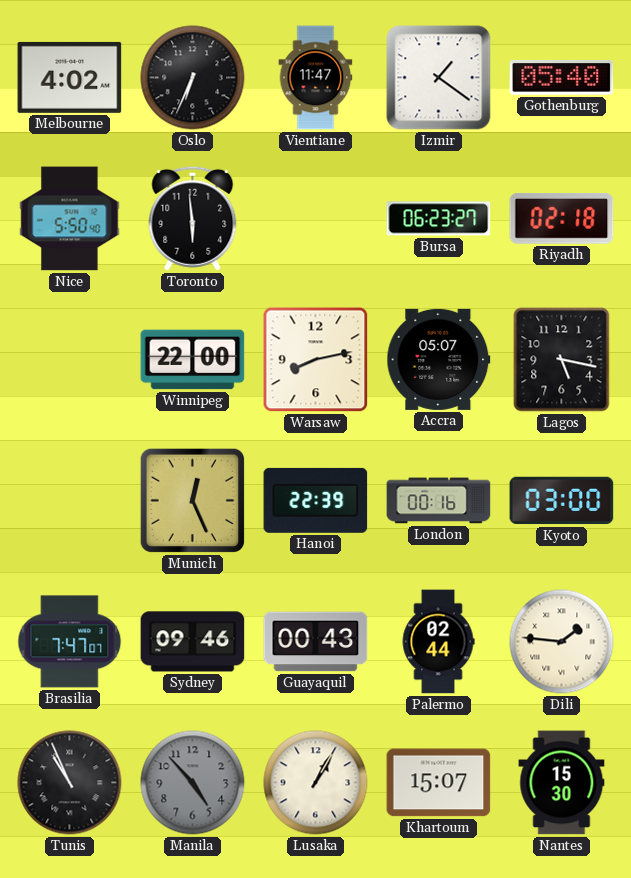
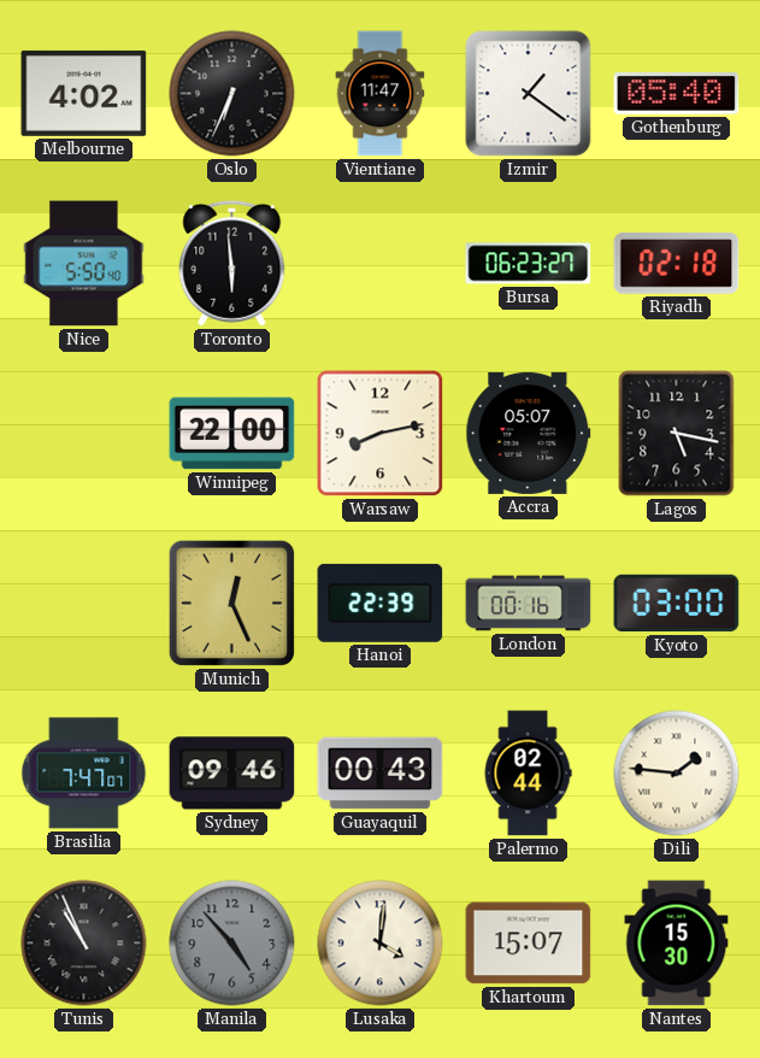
Lusaka: 1:05 -> 4:01 (381, 944)
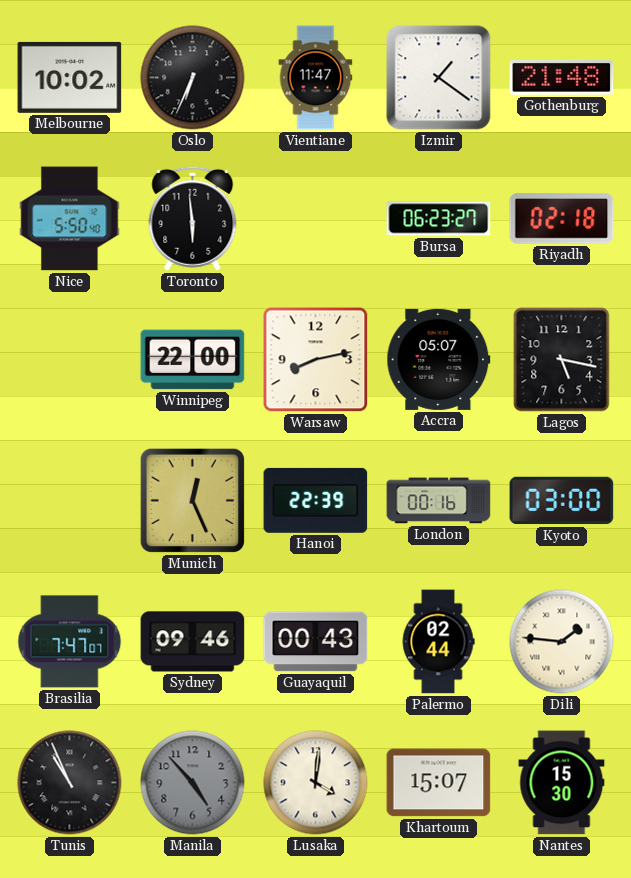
Melbourne: 4:02 -> 10:02 (70, 77)
Gothenburg: 05:40 -> 21:48 (562, 78)
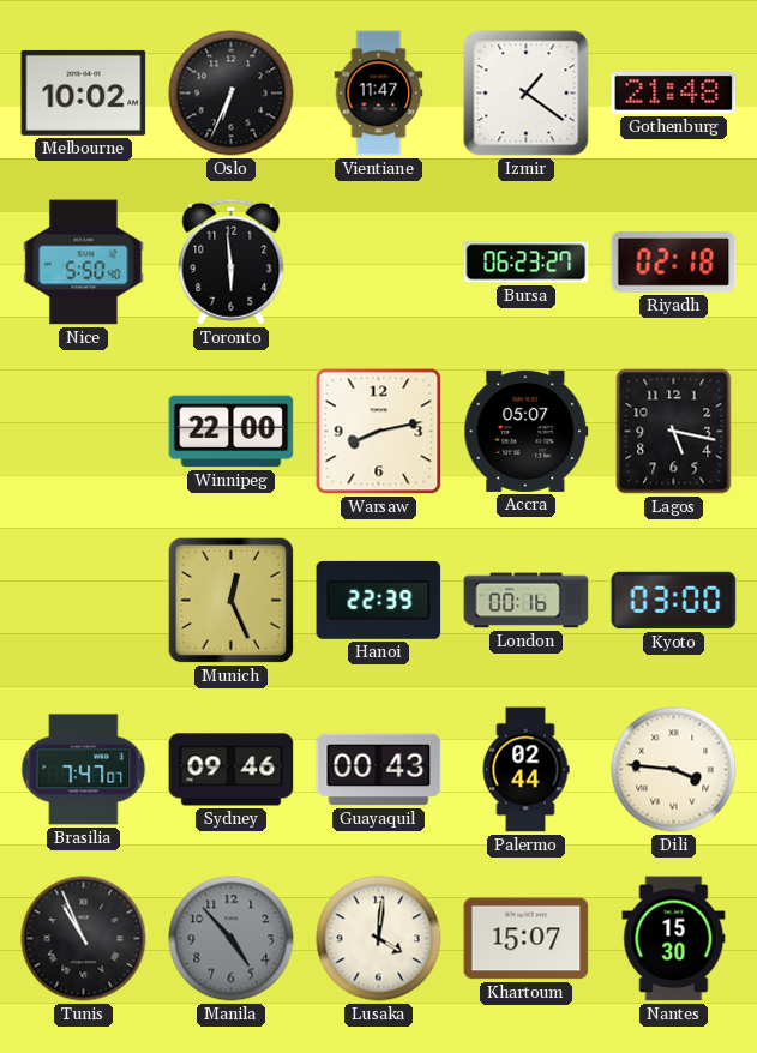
Dili: 1:46 -> 3:46 (674, 770)
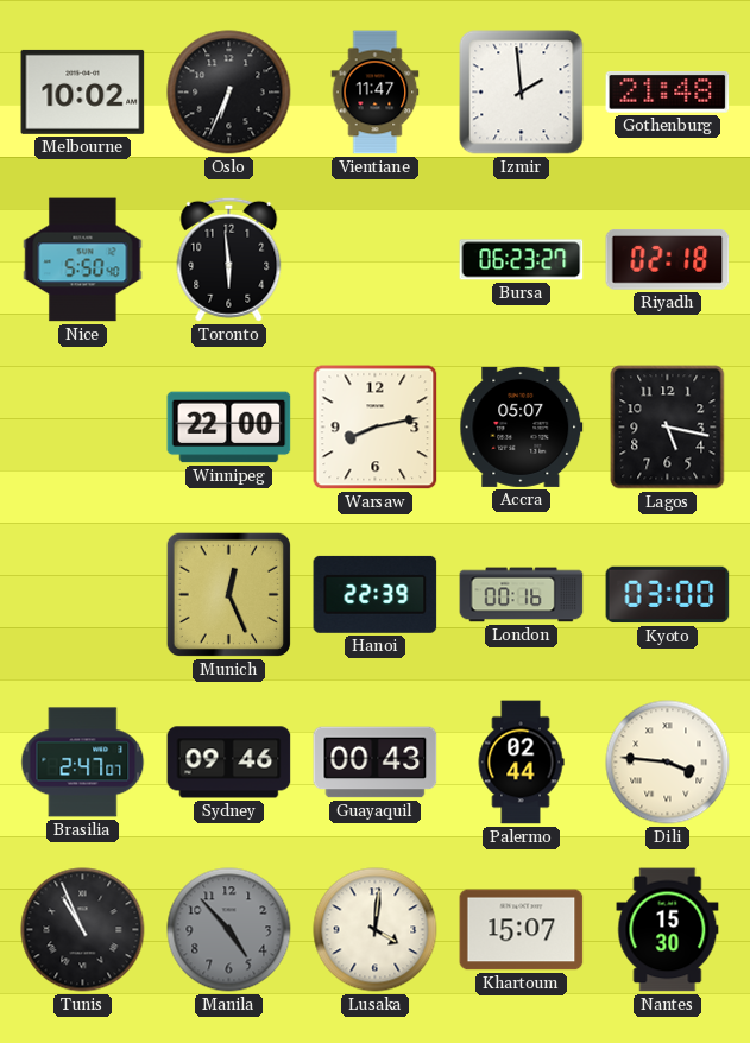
Izmir: 1:21 -> 1:59 (522, 93)
Brasilia: 7:47 -> 2:47 (83, 763)
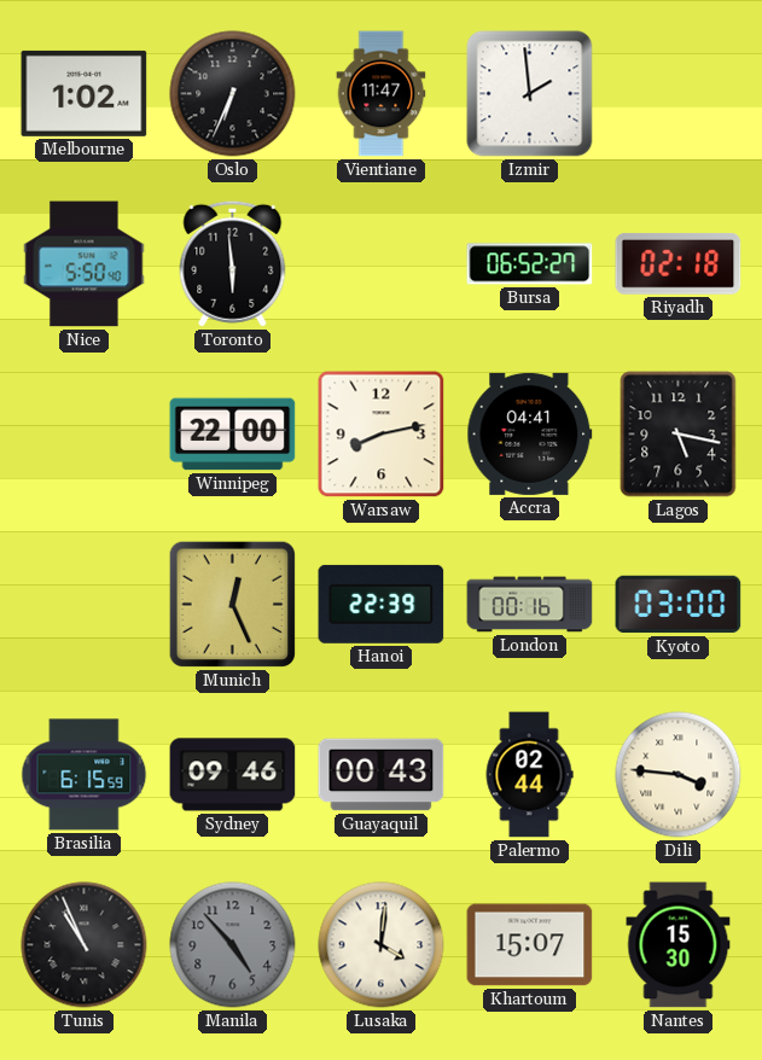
Melbourne: 10:02 -> 1:02 (85, 93)
Gothenburg: 21:48 -> none (668, 93)
Bursa: 06:23 -> 06:52 (530, 264)
Accra: 05:07 -> 04:41 (530, 433)
Brasilia: 2:47 -> 6:15 (85, 775)
